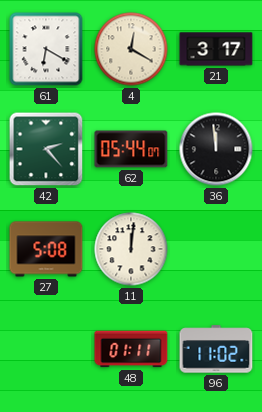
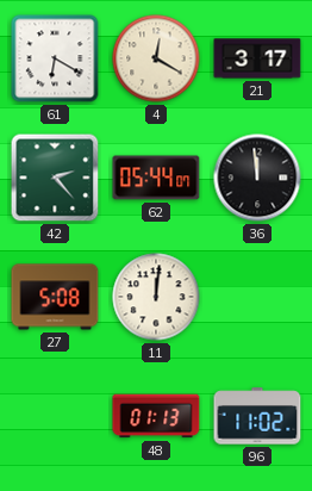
48: 01:11 -> 01:13 (156, 416)
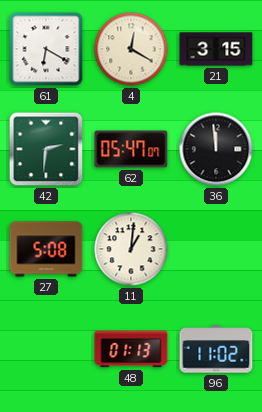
21: 3:17 -> 3:15 (216, 49)
42: 2:23 -> 2:31 (46, 149)
62: 05:44 -> 05:47 (131, 149)
11: 12:01 -> 1:01 (131, 249)
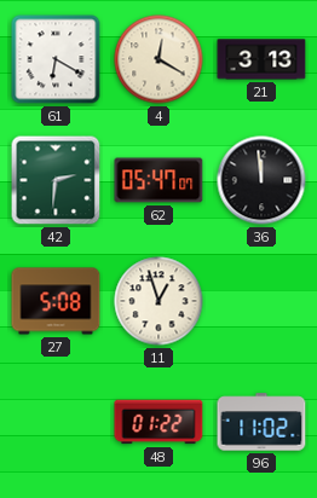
21: 3:15 -> 3:13 (261, 59)
11: 1:01 -> 12:57 (158, 301)
48: 01:13 -> 01:22 (158, 422)
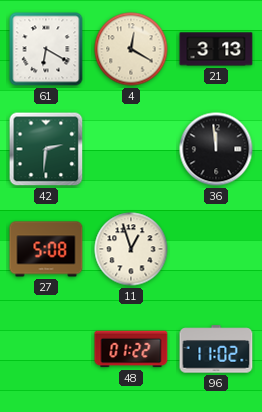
62: 05:47 -> none (158, 180)
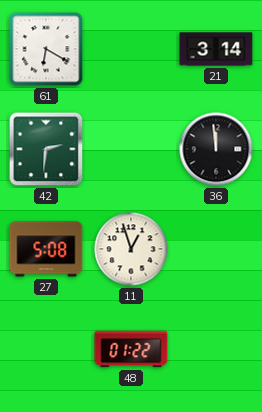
4: 12:20 -> none (131, 49)
21: 3:13 -> 3:14 (216, 49)
96: 11:02 -> none (216, 349)
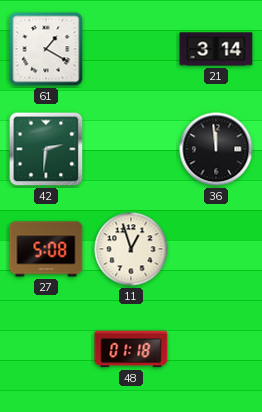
61: 6:20 -> 1:20 (46, 49)
48: 01:22 -> 01:18 (131, 349)
